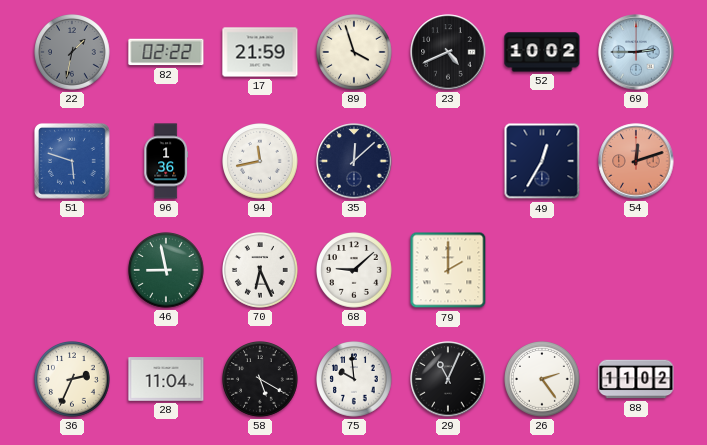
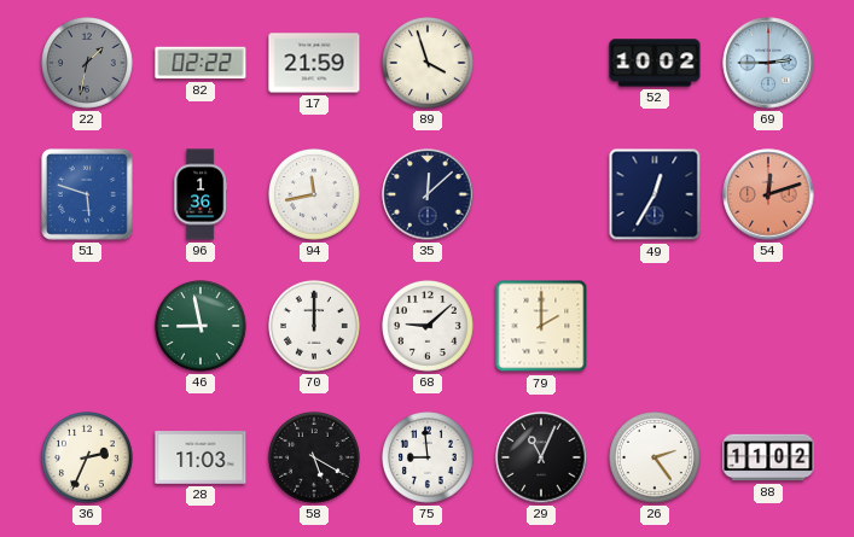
23: 4:41 -> none (448, 52)
70: 6:26 -> 12:00 (315, 327)
28: 11:04 -> 11:03 (201, 457)
75: 9:59 -> 8:59 (429, 459)
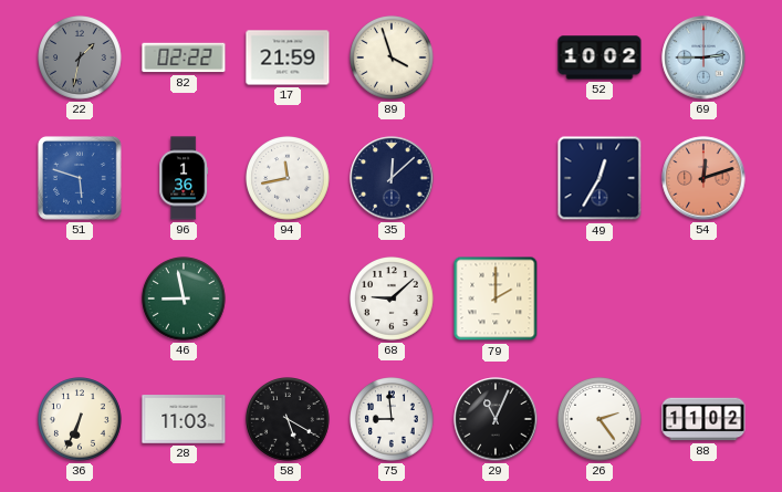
70: 12:00 -> none (315, 327)
36: 2:34 -> 6:34 (81, 420)
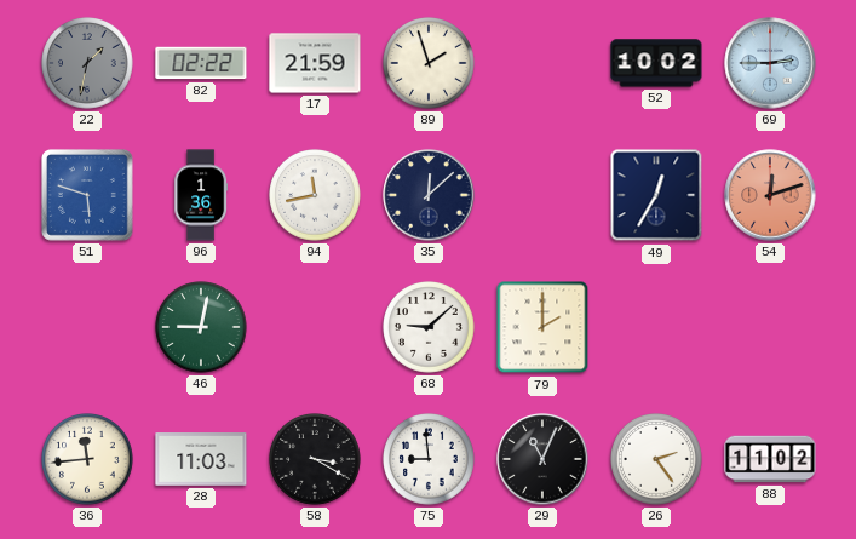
89: 3:57 -> 1:57 (430, 64)
46: 8:58 -> 9:02 (202, 328)
36: 6:34 -> 11:44 (88, 460)
58: 5:20 -> 3:20 (316, 460)
